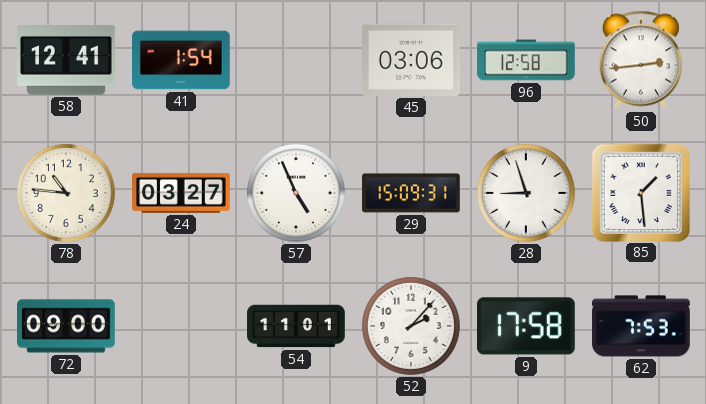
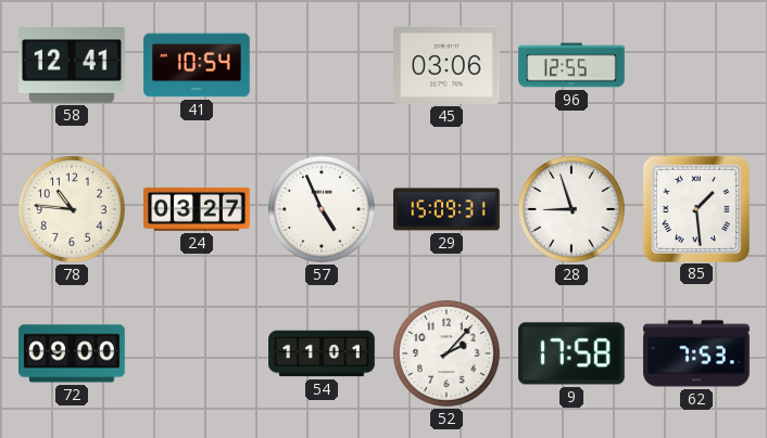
41: 1:54 -> 10:54 (197, 65)
96: 12:58 -> 12:55 (571, 65)
50: 2:44 -> none (641, 60)
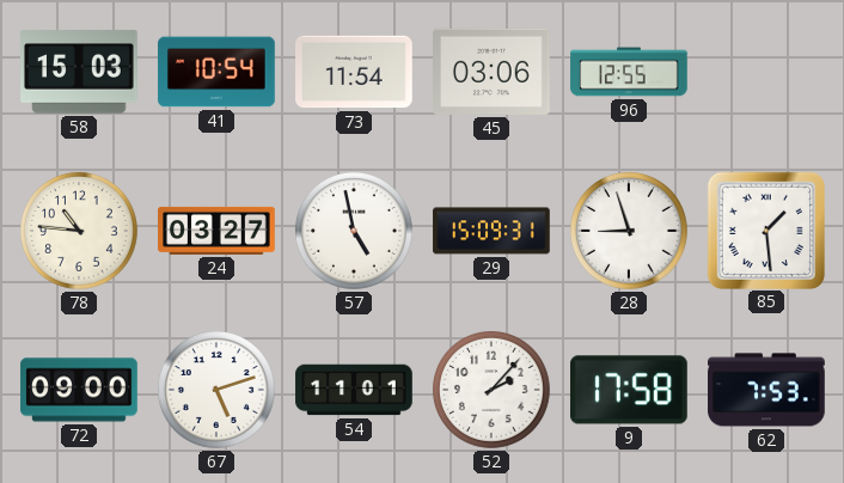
58: 12:41 -> 15:03 (79, 72)
73: none -> 11:54 (354, 72)
57: 4:56 -> 4:58 (354, 231)
67: none -> 5:12 (216, 390)
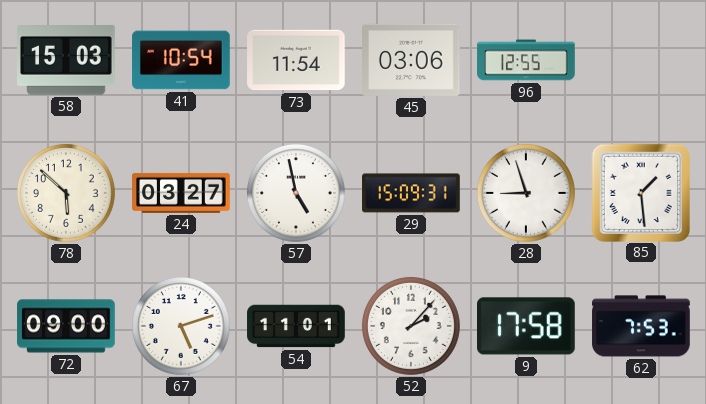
78: 10:46 -> 5:52 (66, 193)
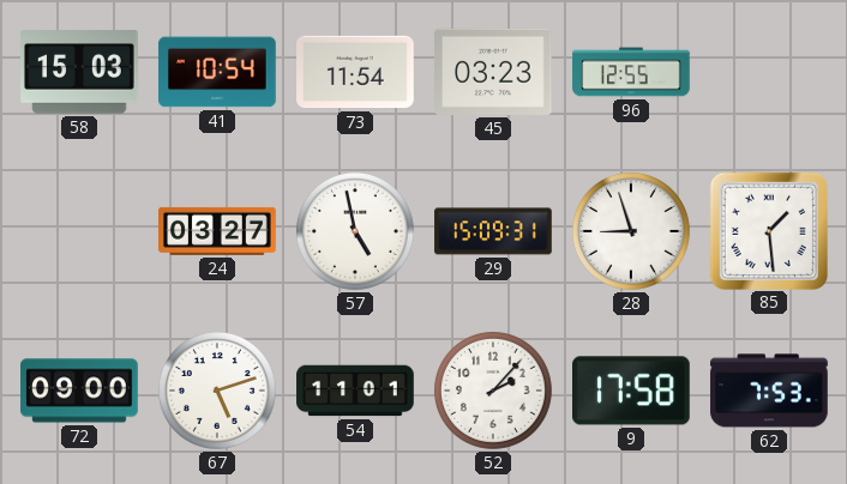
45: 03:06 -> 03:23 (494, 72)
78: 5:52 -> none (66, 193)
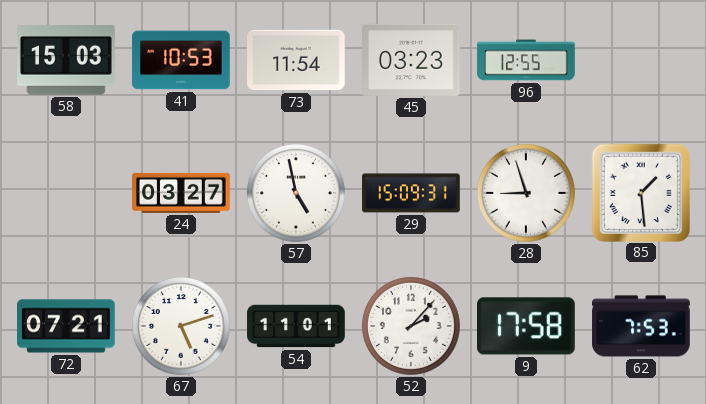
41: 10:54 -> 10:53 (181, 60)
72: 09:00 -> 07:21 (66, 326)
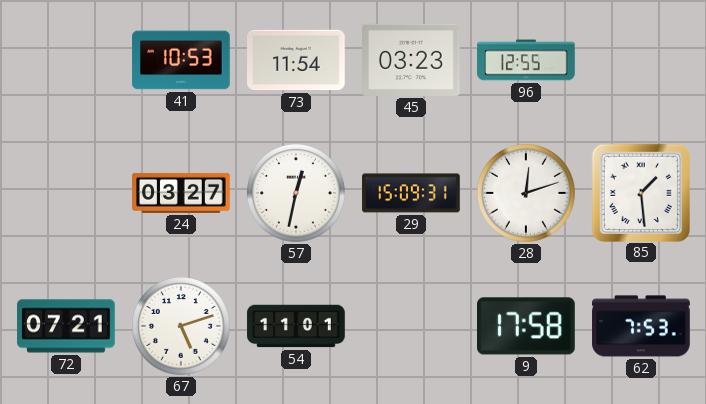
58: 15:03 -> none (66, 60)
57: 4:58 -> 12:32 (296, 193)
28: 8:57 -> 12:12 (526, 193)
52: 2:07 -> none (411, 326)
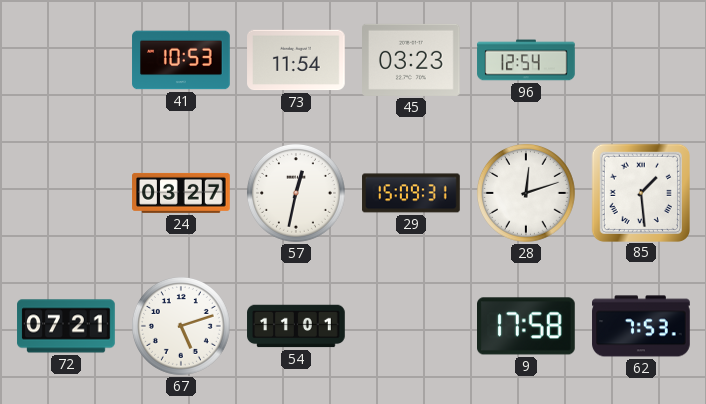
96: 12:55 -> 12:54 (526, 60)
